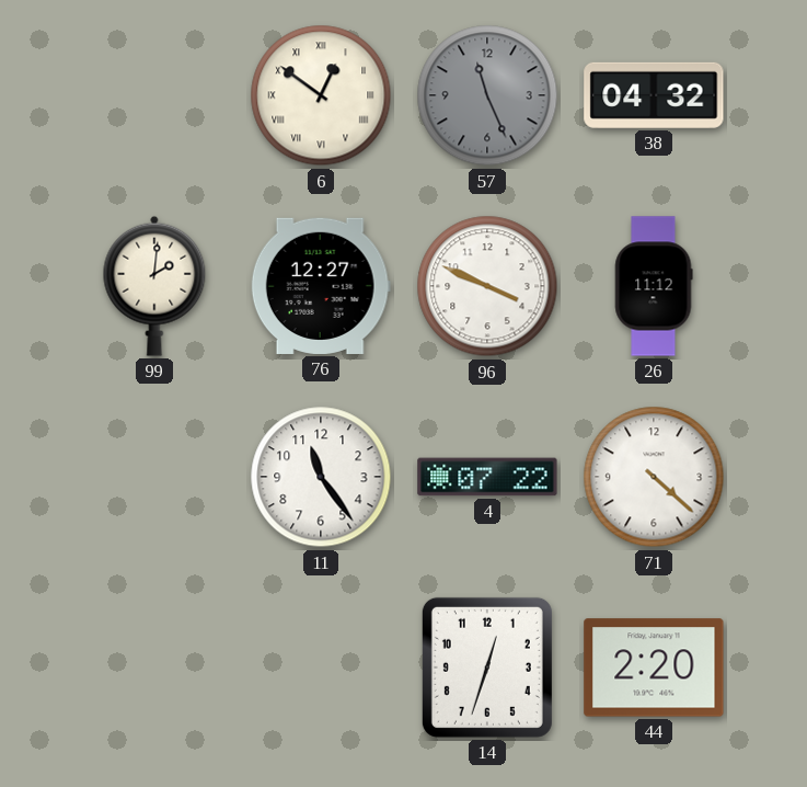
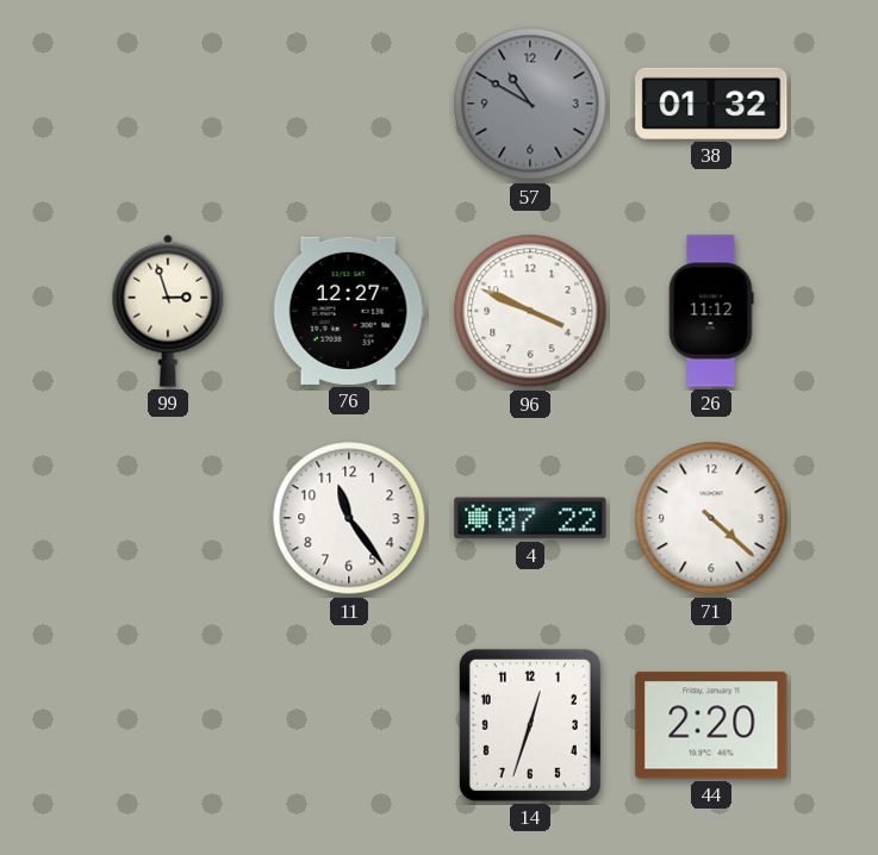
6: 12:51 -> none (321, 95)
57: 11:26 -> 10:50 (530, 104)
38: 04:32 -> 01:32 (711, 104)
99: 2:01 -> 2:57 (168, 311)
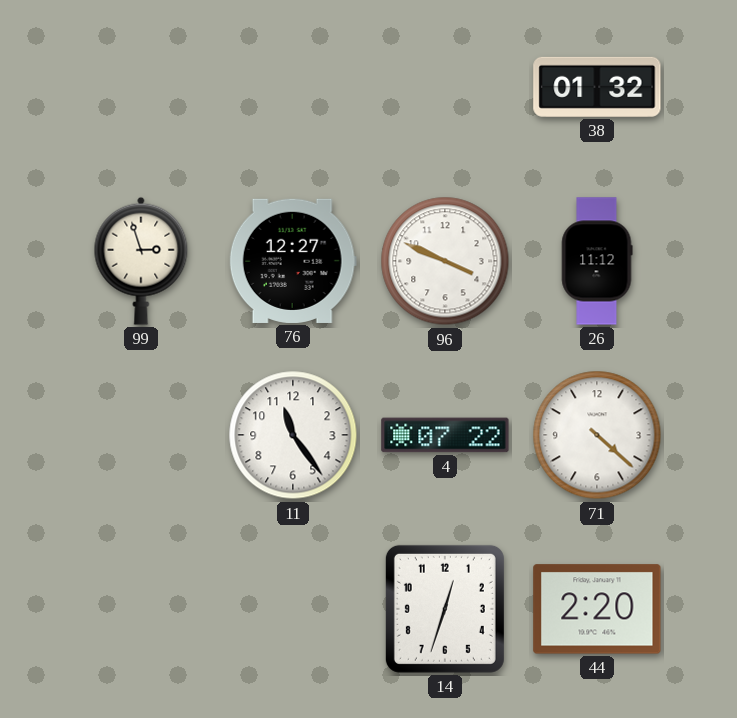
57: 10:50 -> none (530, 104)
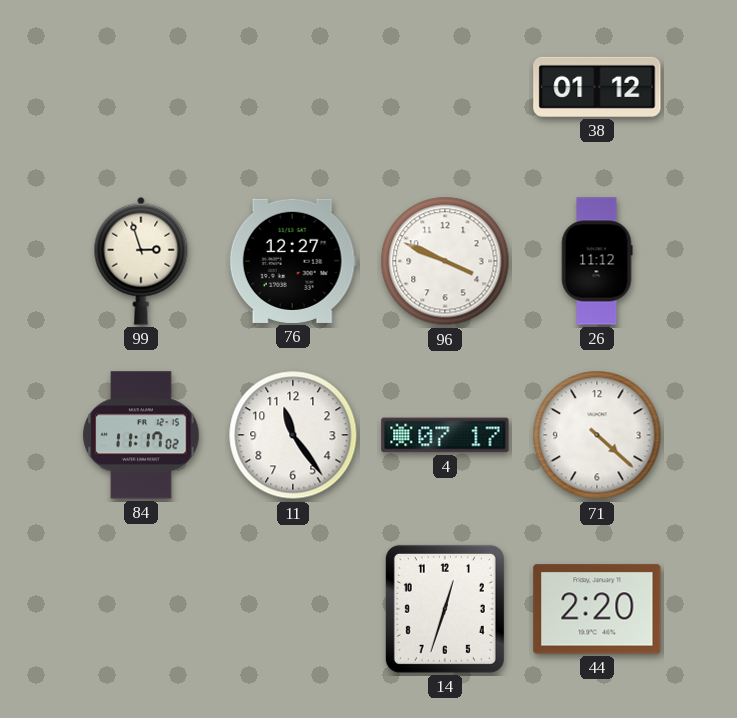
38: 01:32 -> 01:12 (597, 87)
84: none -> 11:17 (141, 435)
4: 07:22 -> 07:17 (445, 435)
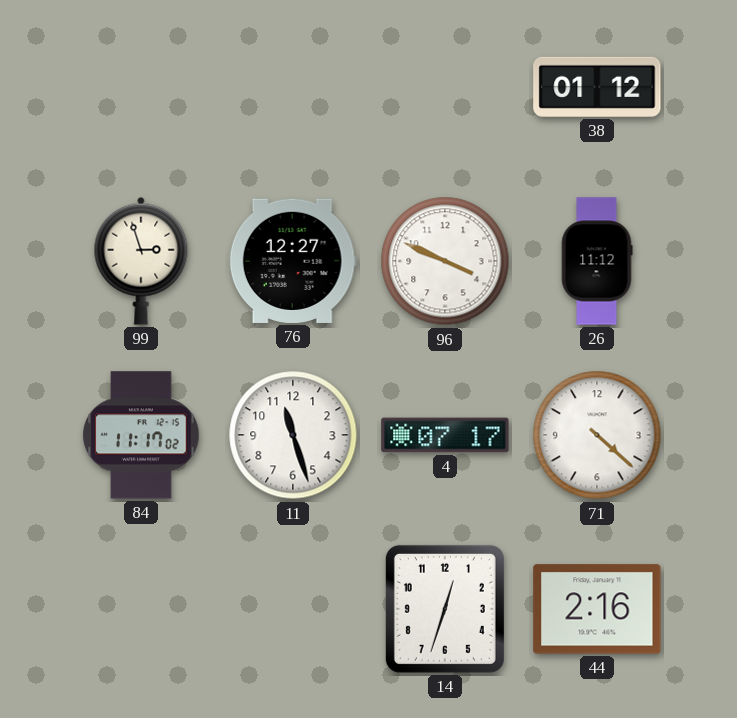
11: 11:24 -> 11:27 (293, 435)
44: 2:20 -> 2:16 (597, 609)
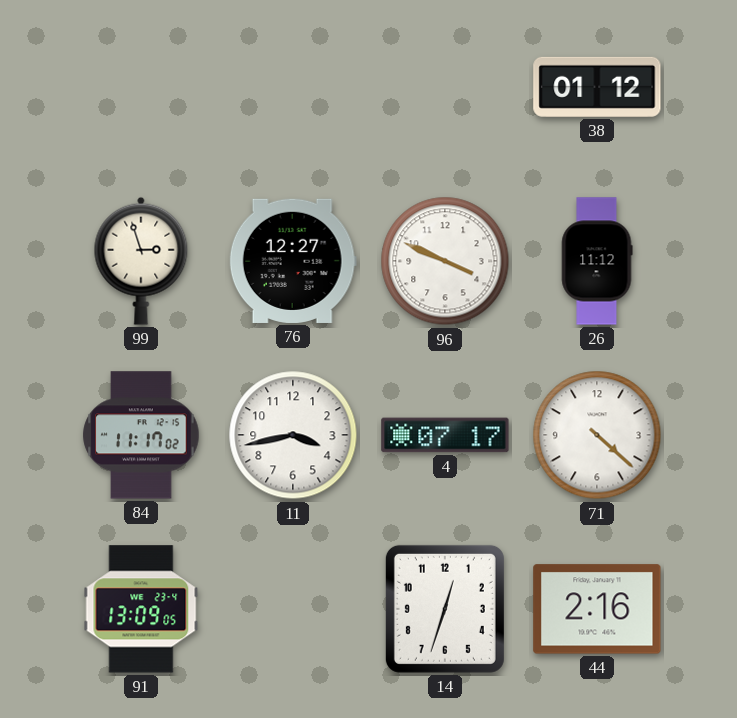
11: 11:27 -> 3:43 (293, 435)
91: none -> 13:09 (141, 609)
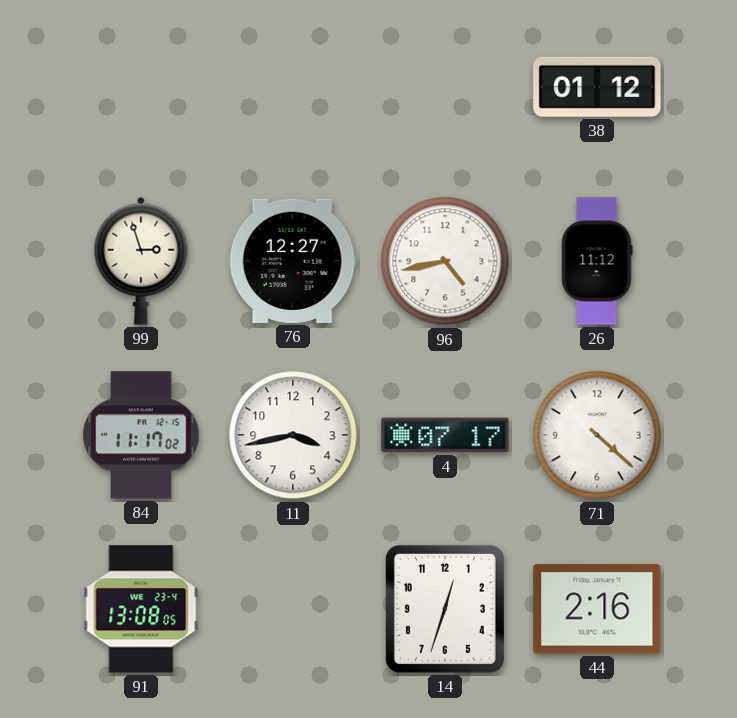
96: 3:49 -> 4:43 (445, 261)
91: 13:09 -> 13:08 (141, 609)
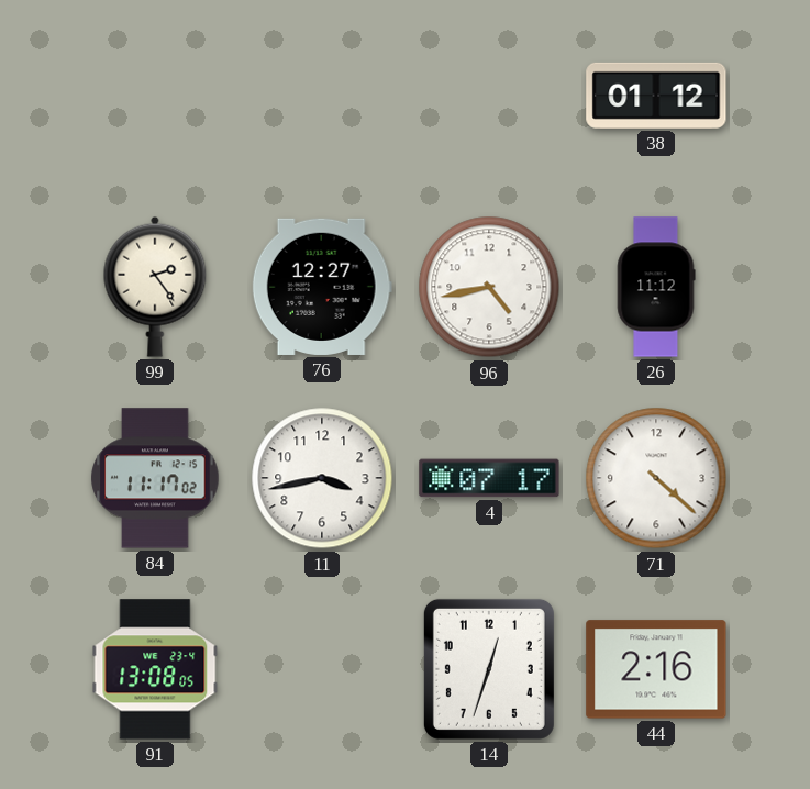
99: 2:57 -> 2:24 (155, 287)
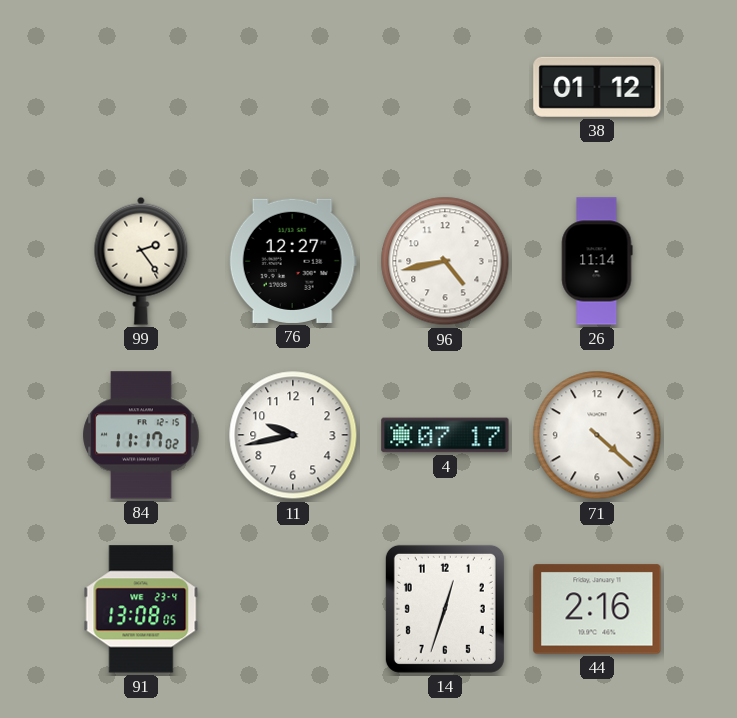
26: 11:12 -> 11:14 (597, 261)
11: 3:43 -> 9:43 (293, 435)
